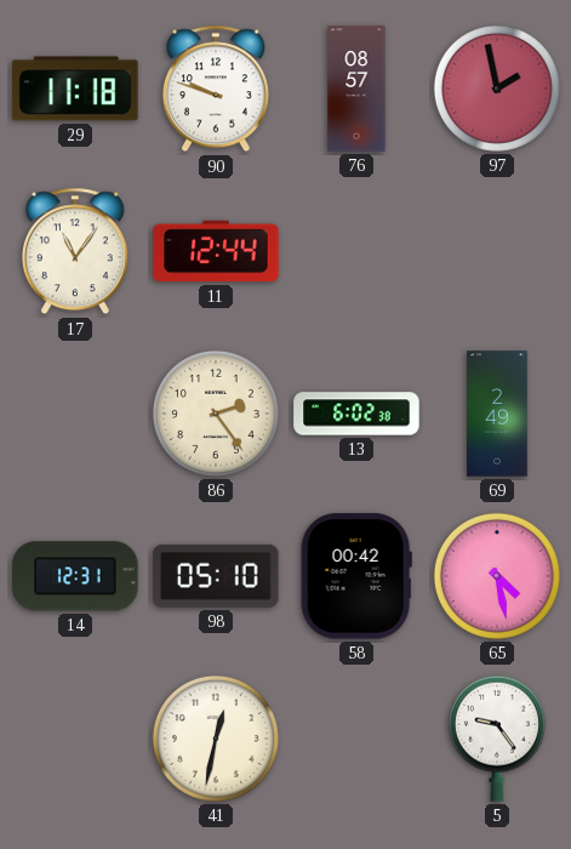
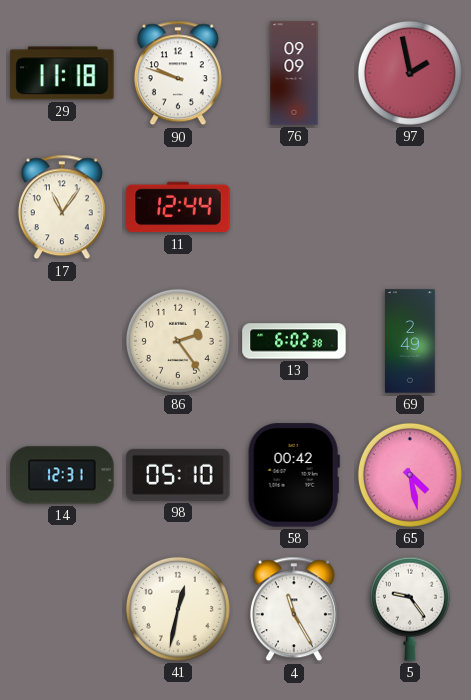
76: 08:57 -> 09:09 (294, 73)
4: none -> 11:25 (294, 609)
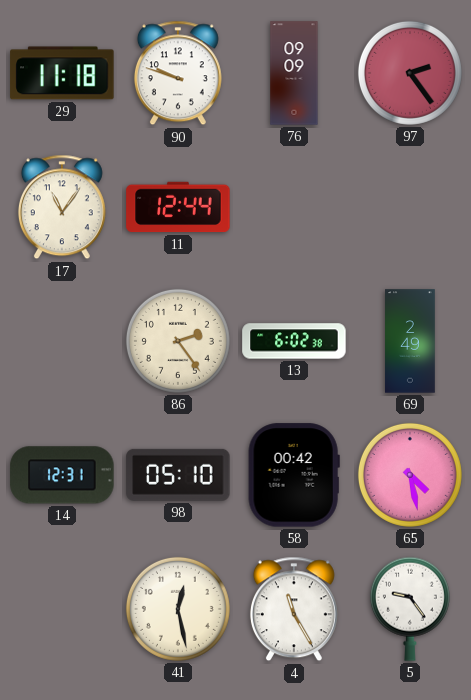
97: 1:58 -> 2:24 (410, 73)
41: 12:32 -> 12:28 (178, 609)
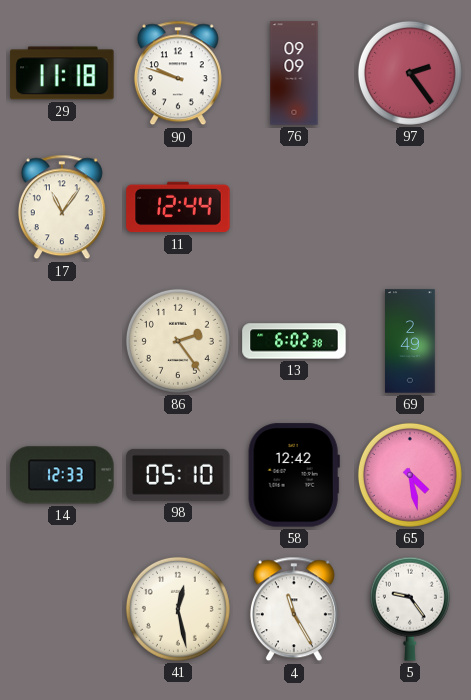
14: 12:31 -> 12:33 (62, 475)
58: 00:42 -> 12:42 (294, 475)
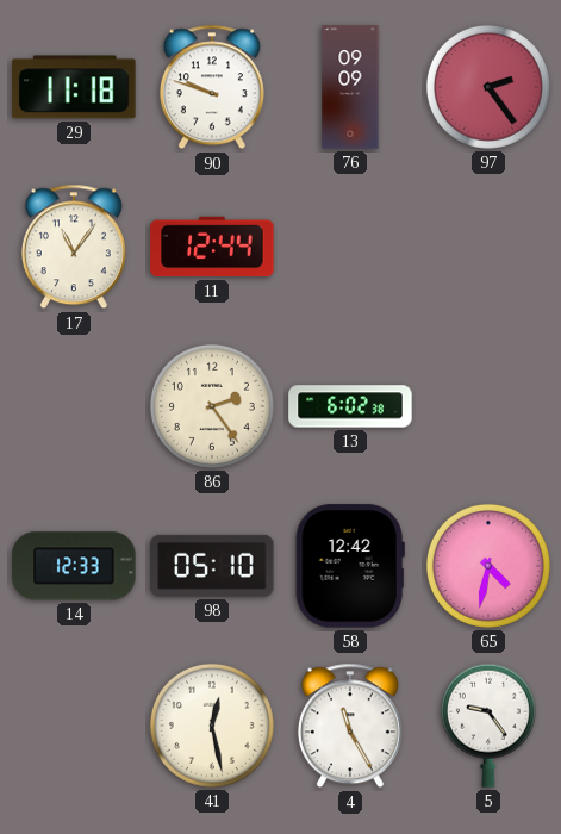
69: 2:49 -> none (410, 341)
65: 4:28 -> 4:32 (488, 566)
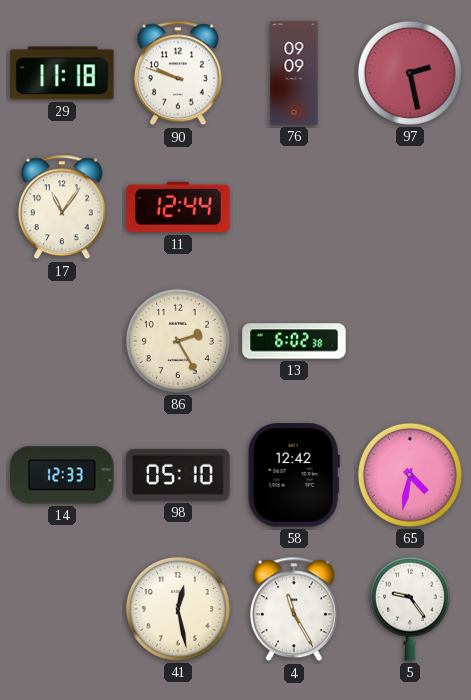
97: 2:24 -> 2:28 (410, 73)
86: 2:24 -> 2:25 (178, 341)
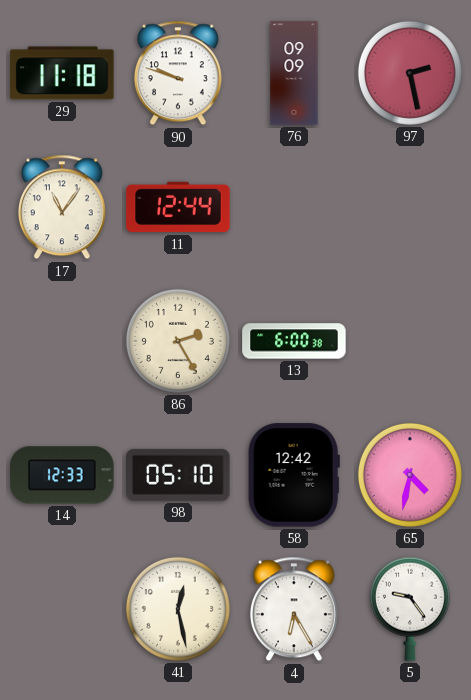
13: 6:02 -> 6:00 (294, 341)
4: 11:25 -> 6:25 (294, 609)
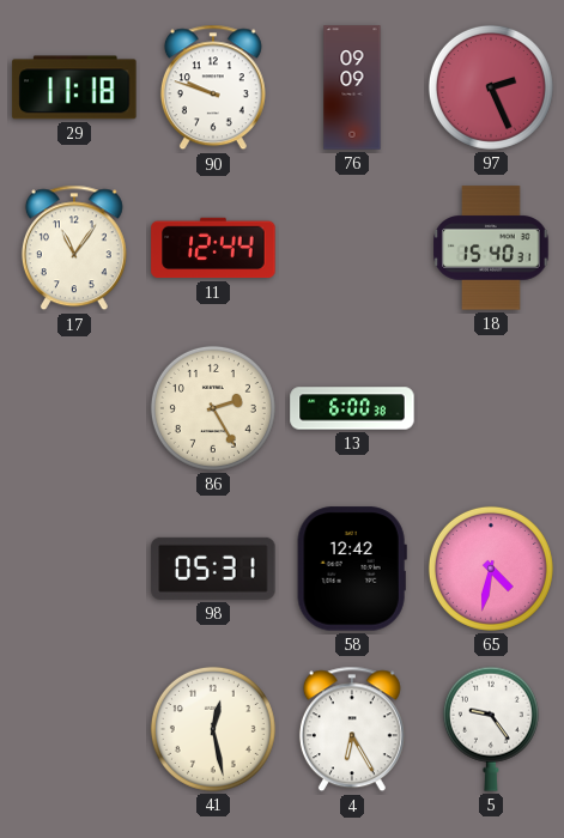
97: 2:28 -> 2:26 (491, 87)
18: none -> 15:40 (491, 248)
14: 12:33 -> none (62, 475)
98: 05:10 -> 05:31 (213, 569)
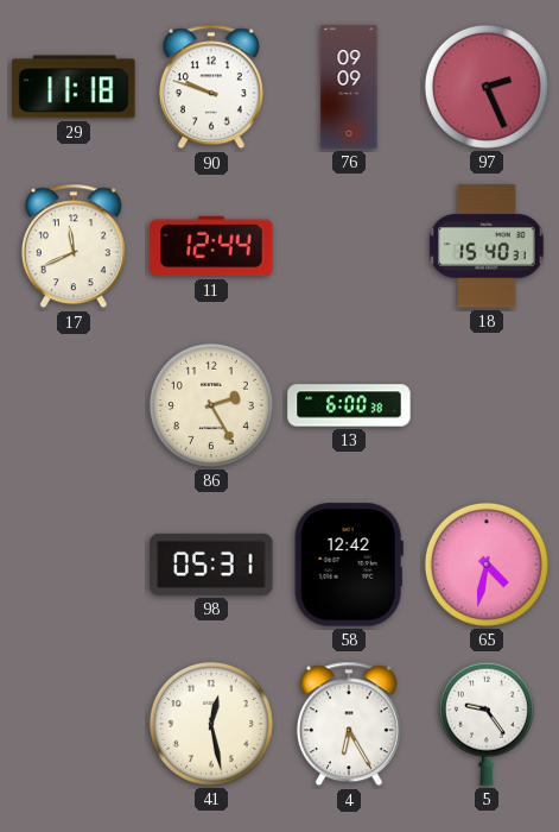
17: 11:06 -> 11:41 (74, 246)
